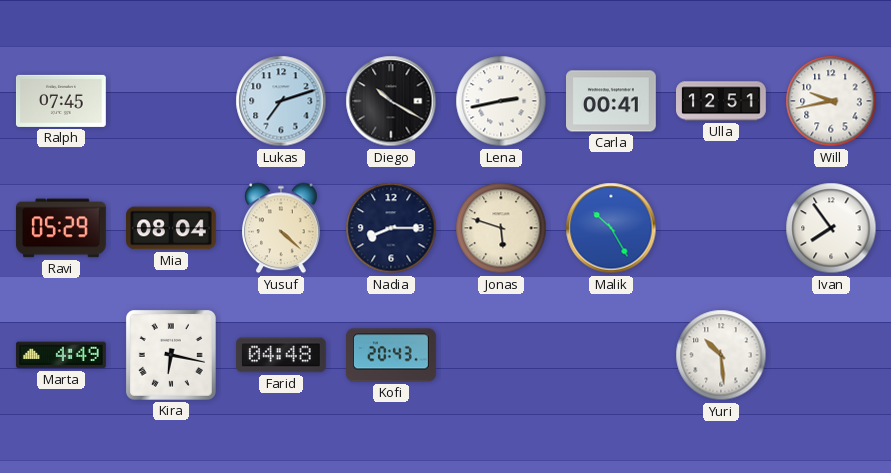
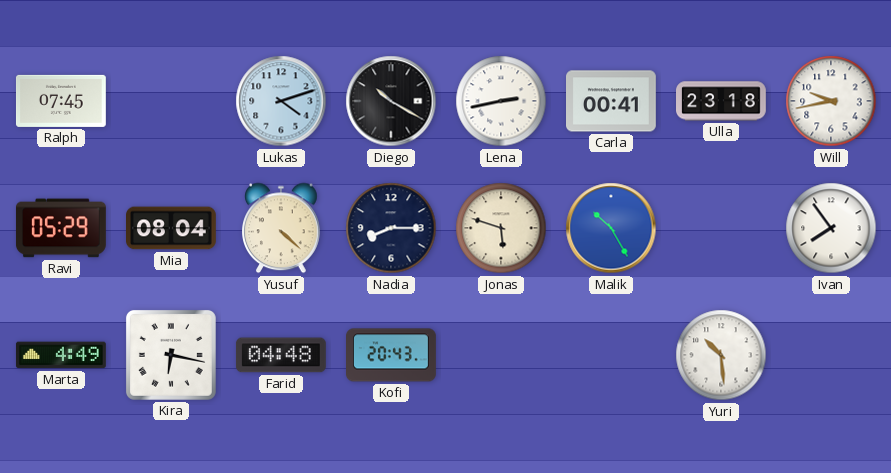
Lukas: 7:12 -> 4:12 (281, 101)
Ulla: 12:51 -> 23:18 (722, 101)
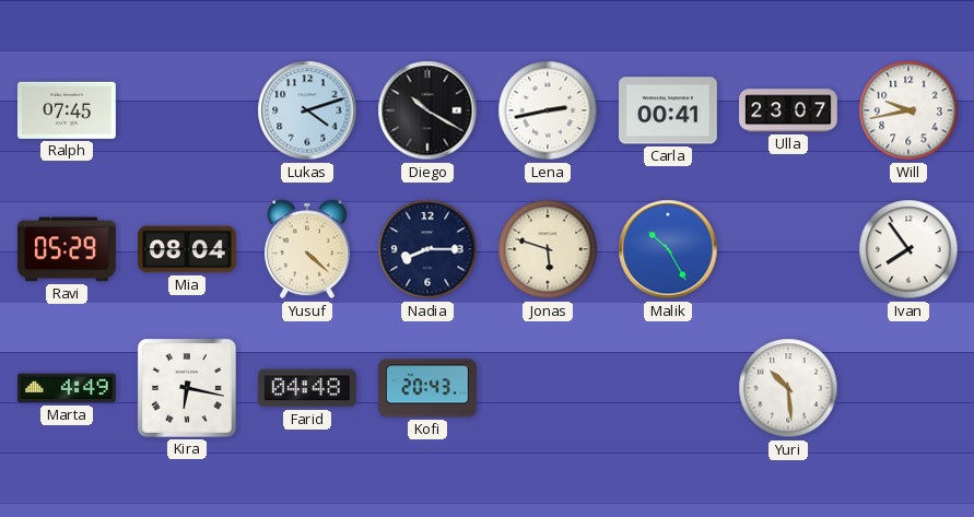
Ulla: 23:18 -> 23:07 (789, 110)
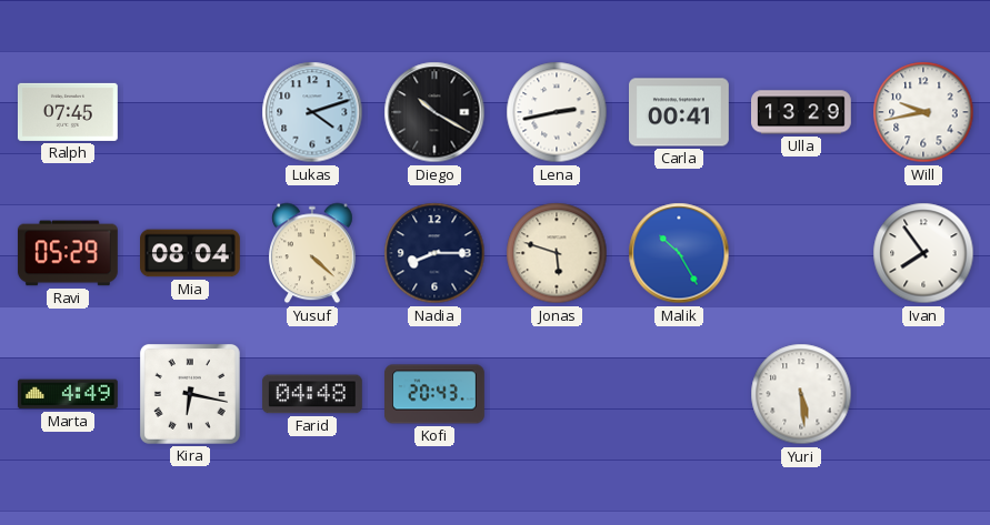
Ulla: 23:07 -> 13:29 (802, 112)
Yuri: 10:29 -> 5:29 (801, 394)
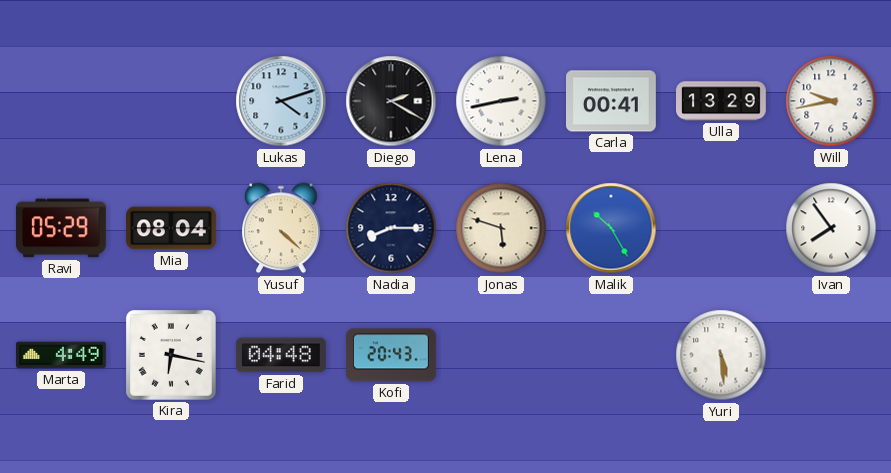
Ralph: 07:45 -> none (68, 112)
Diego: 10:20 -> 2:20 (391, 101)
